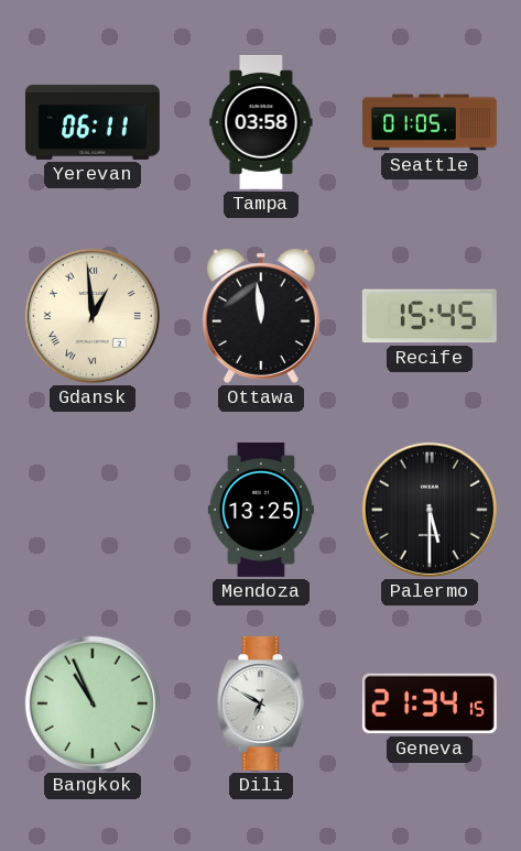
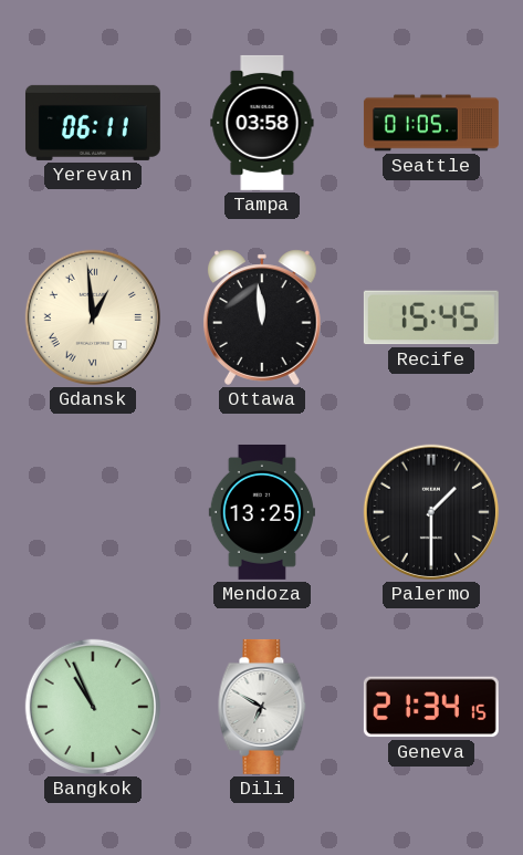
Palermo: 5:30 -> 1:30 (431, 512)
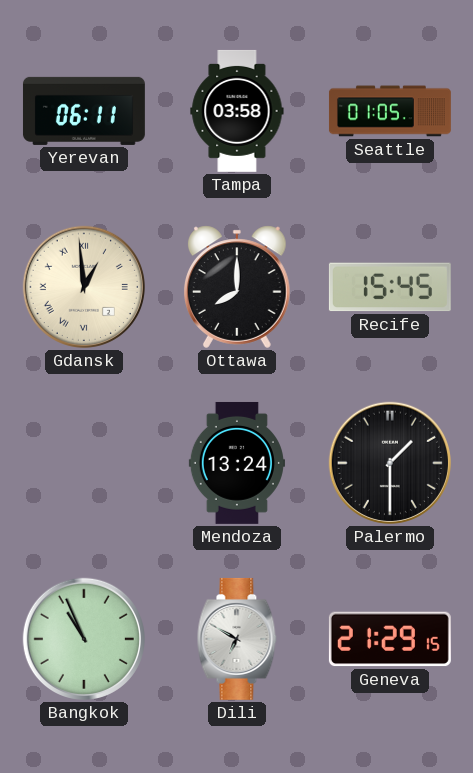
Ottawa: 11:59 -> 8:00 (237, 287)
Mendoza: 13:25 -> 13:24 (237, 463)
Geneva: 21:34 -> 21:29 (390, 639)
